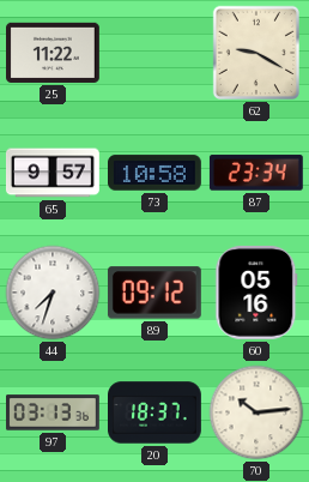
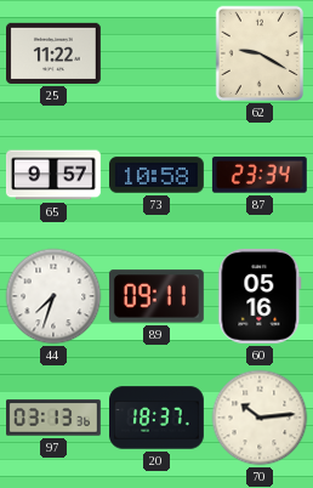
89: 09:12 -> 09:11 (156, 296)
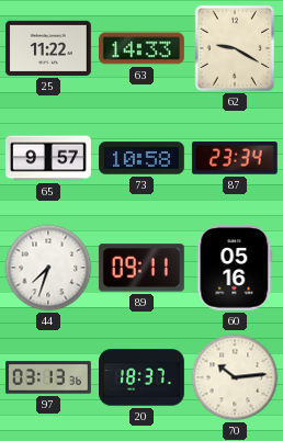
63: none -> 14:33 (143, 48)
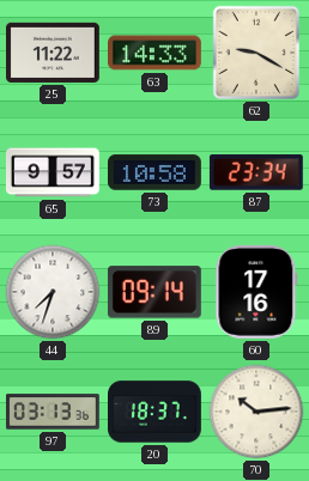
89: 09:11 -> 09:14 (154, 292)
60: 05:16 -> 17:16 (256, 292)
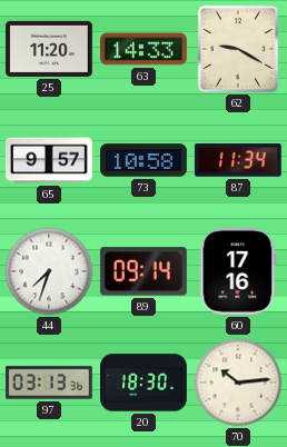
25: 11:22 -> 11:20 (50, 49)
87: 23:34 -> 11:34 (238, 160)
20: 18:37 -> 18:30 (145, 383)
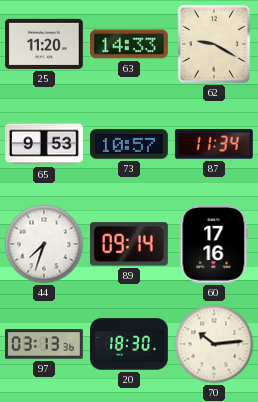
65: 9:57 -> 9:53 (44, 144)
73: 10:58 -> 10:57 (130, 144)
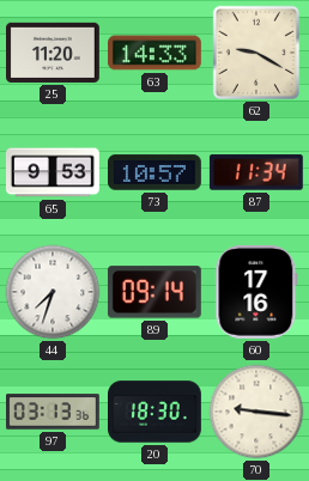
70: 10:14 -> 9:16 (256, 412)
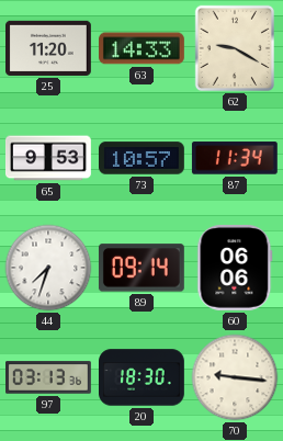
60: 17:16 -> 06:06 (235, 268)
